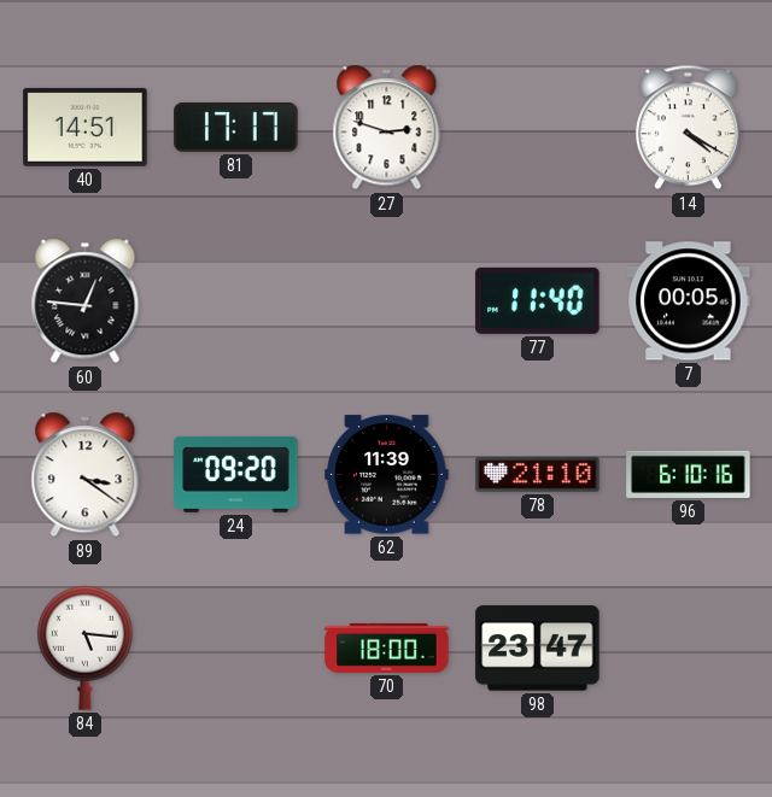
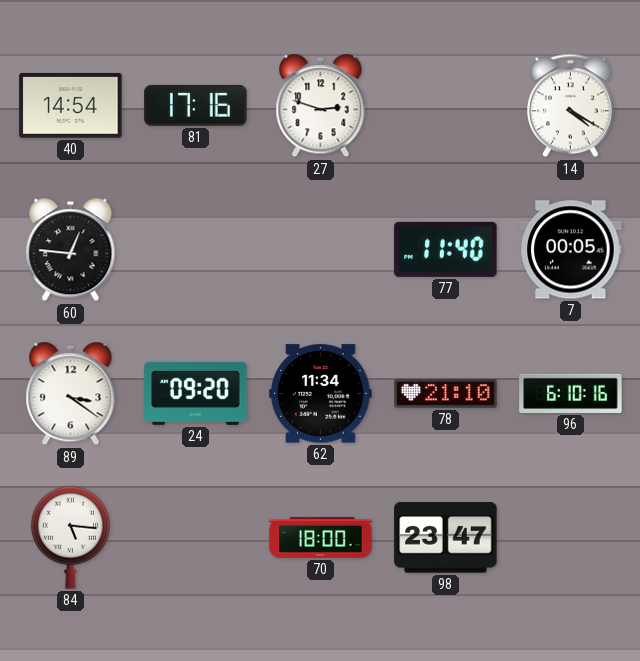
40: 14:51 -> 14:54 (71, 106)
81: 17:17 -> 17:16 (196, 105)
62: 11:39 -> 11:34 (321, 394)
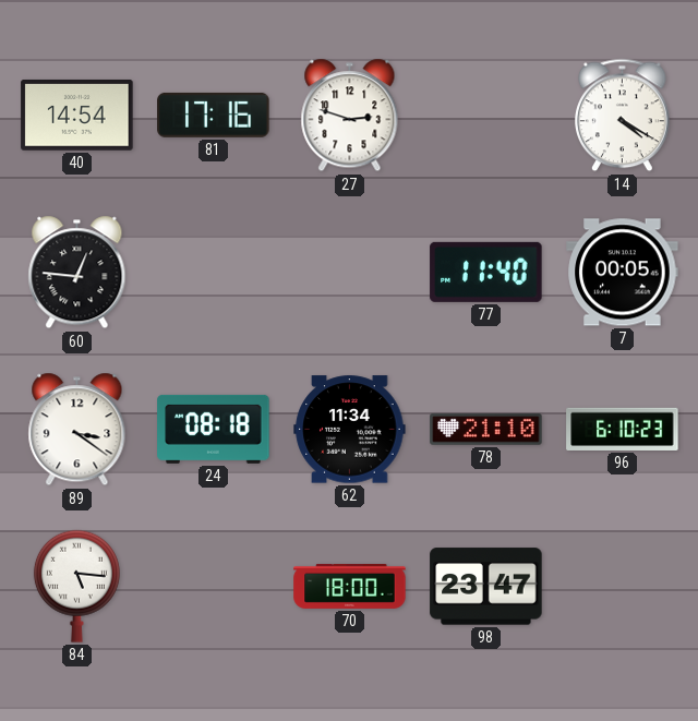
24: 09:20 -> 08:18 (214, 429)
96: 6:10:16 -> 6:10:23 (623, 429)
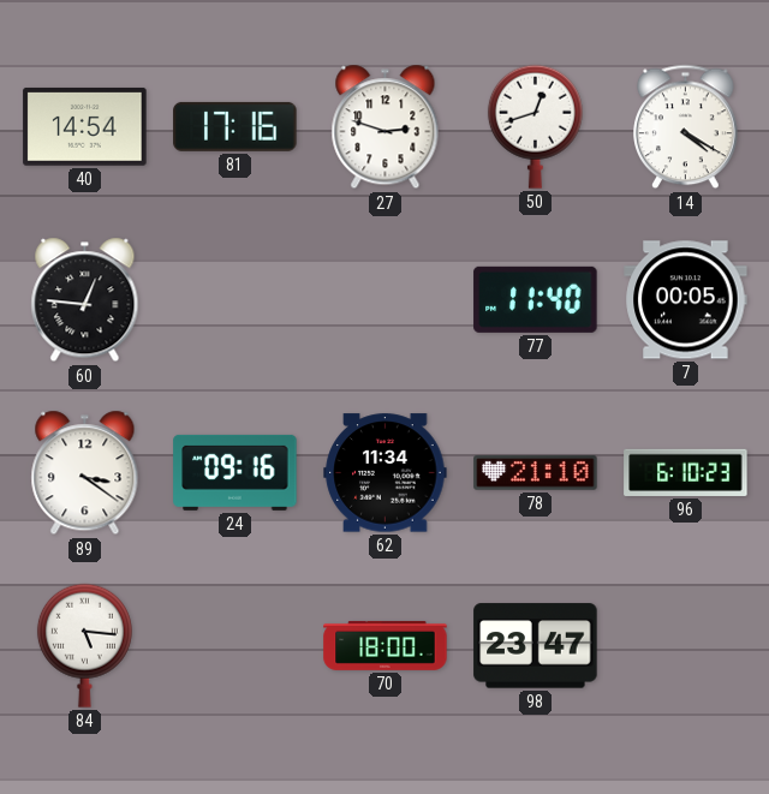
50: none -> 12:42 (535, 126)
24: 08:18 -> 09:16 (236, 472)
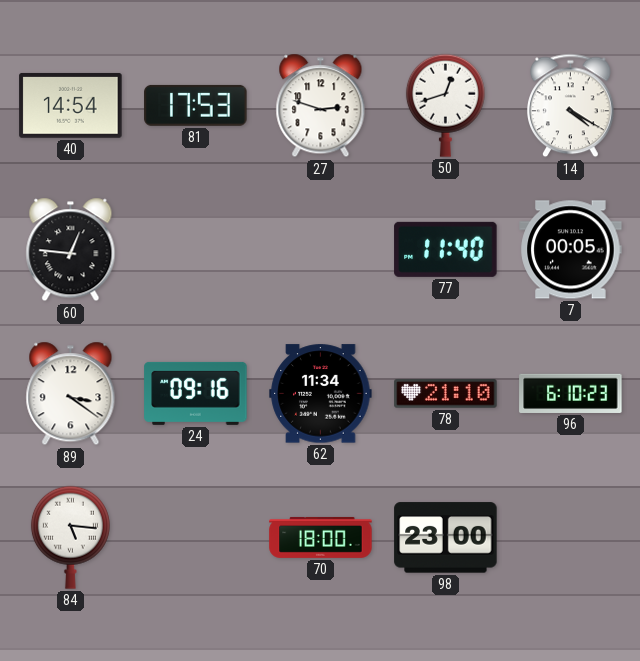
81: 17:16 -> 17:53 (196, 105)
98: 23:47 -> 23:00 (446, 538)
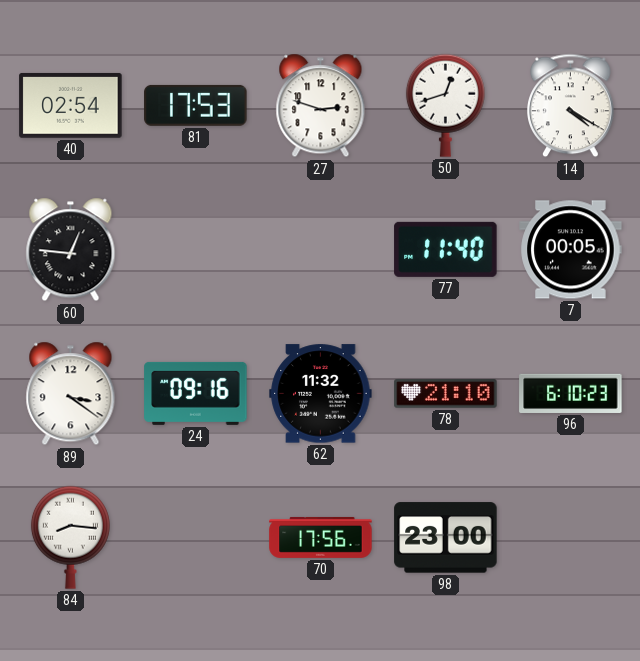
40: 14:54 -> 02:54 (71, 106)
62: 11:34 -> 11:32 (321, 394)
84: 5:16 -> 8:16 (70, 537)
70: 18:00 -> 17:56 (321, 537)
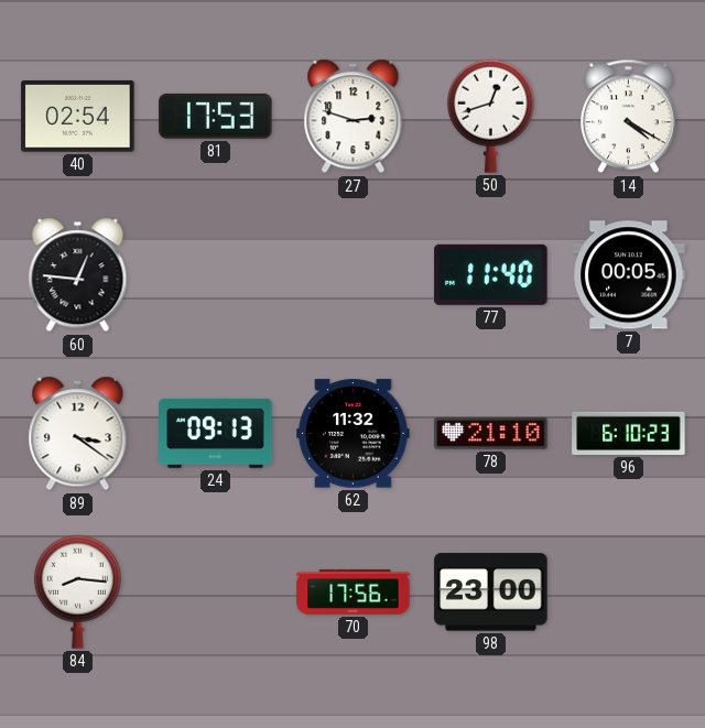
24: 09:16 -> 09:13 (216, 433)
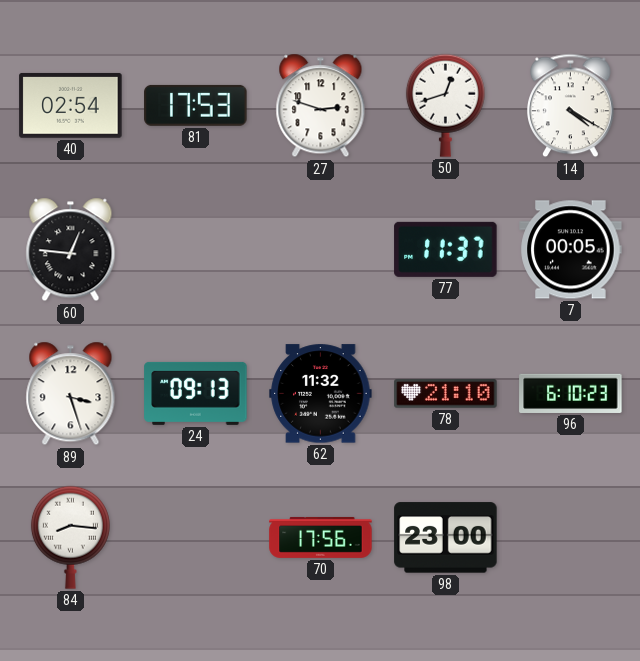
77: 11:40 -> 11:37 (446, 249)
89: 3:21 -> 3:27 (71, 394)
